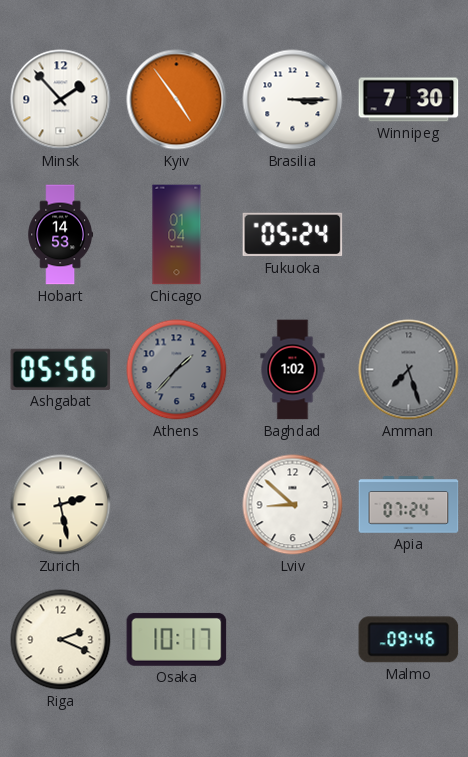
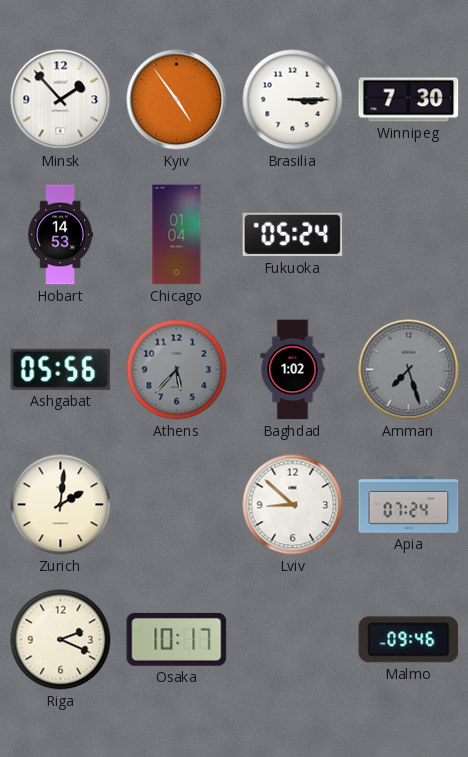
Athens: 1:37 -> 5:37 (177, 370)
Zurich: 2:28 -> 2:01 (61, 505)
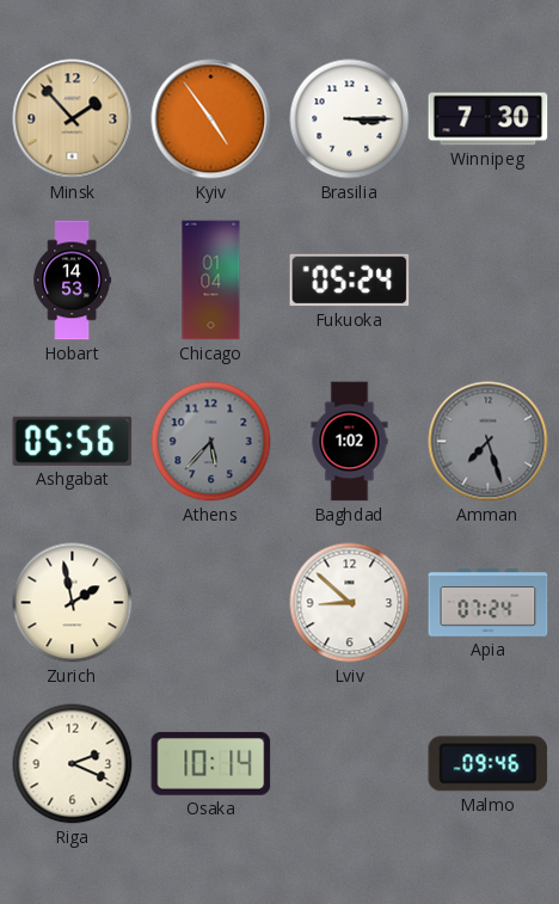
Minsk dial: white -> champagne (73, 119)
Zurich: 2:01 -> 1:58 (73, 603)
Osaka: 10:17 -> 10:14 (211, 763)
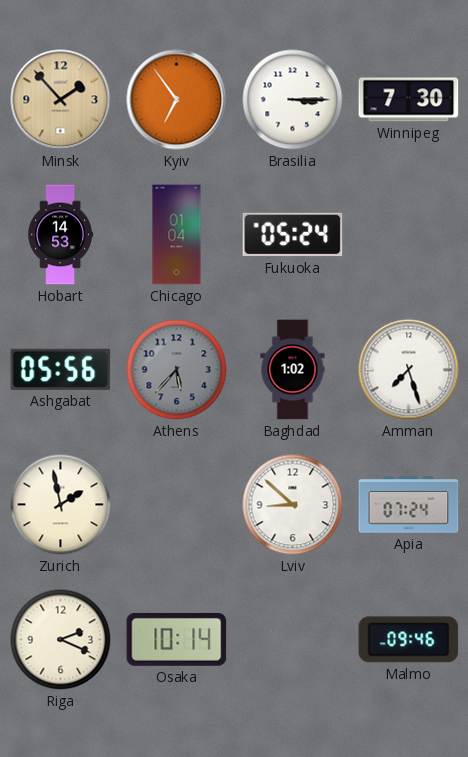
Kyiv: 4:54 -> 6:54 (177, 100)
Amman dial: grey -> white (409, 370)
